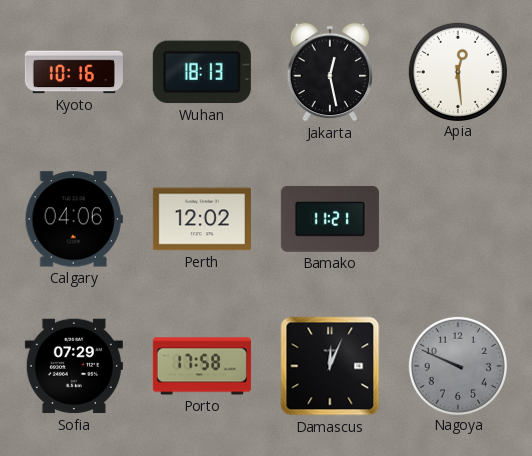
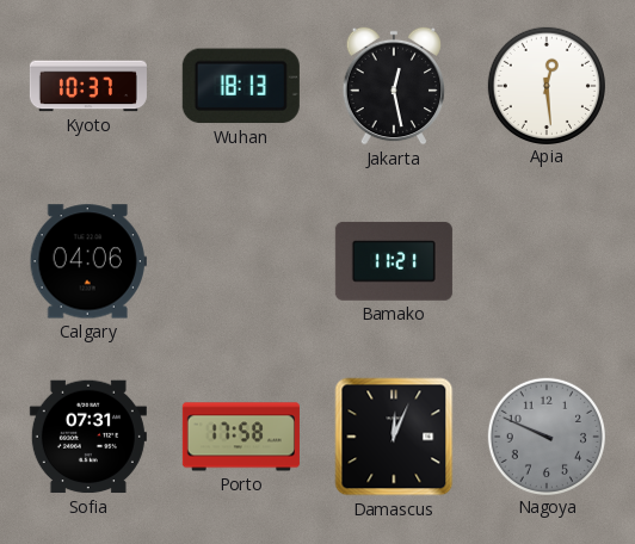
Kyoto: 10:16 -> 10:37 (88, 86)
Perth: 12:02 -> none (202, 219)
Sofia: 07:29 -> 07:31 (88, 437)
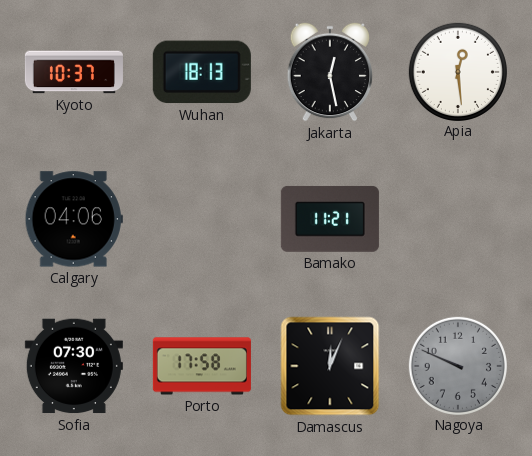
Sofia: 07:31 -> 07:30 (74, 366)
